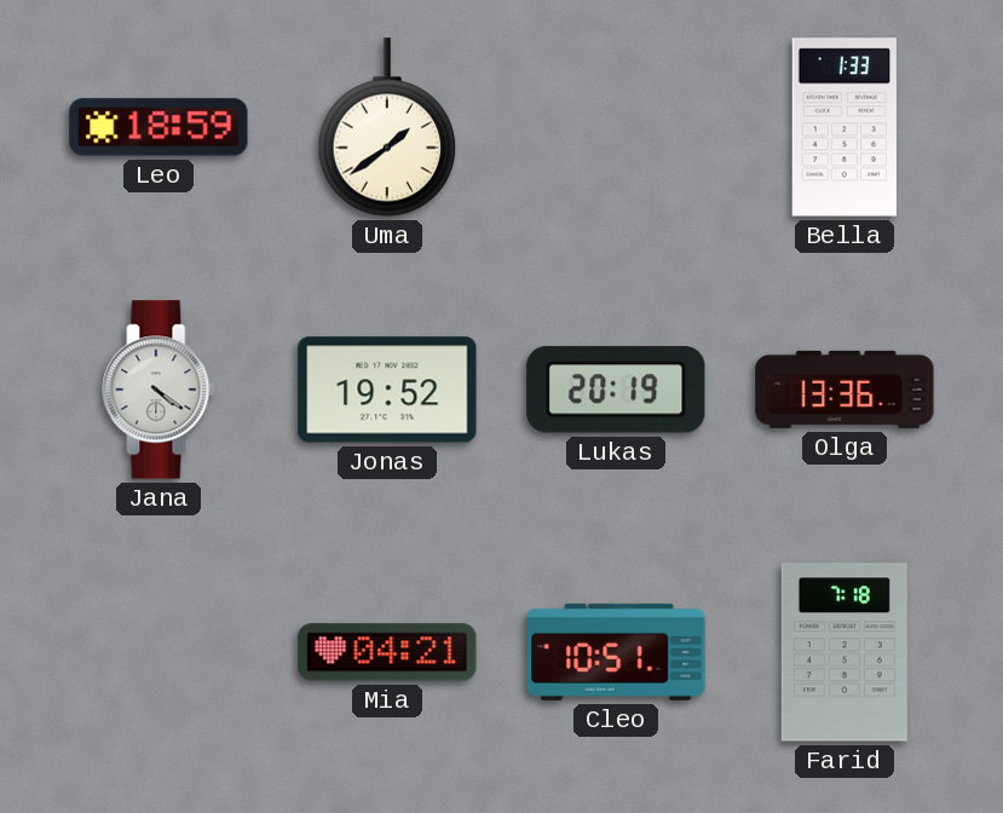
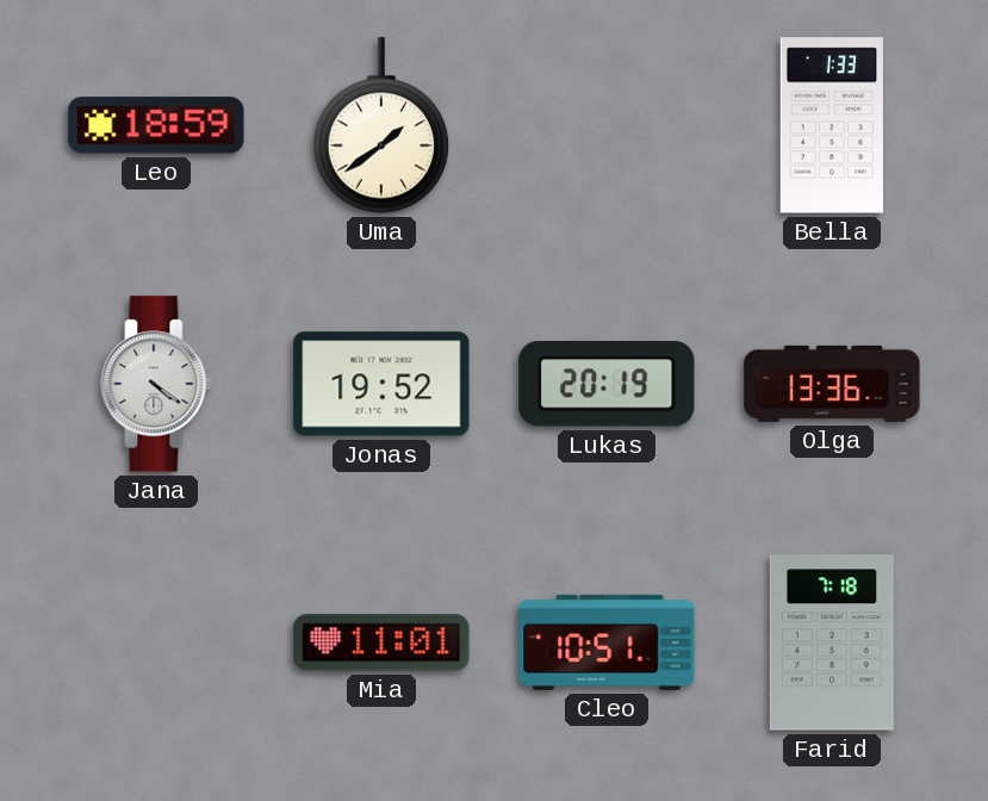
Mia: 04:21 -> 11:01 (381, 642)
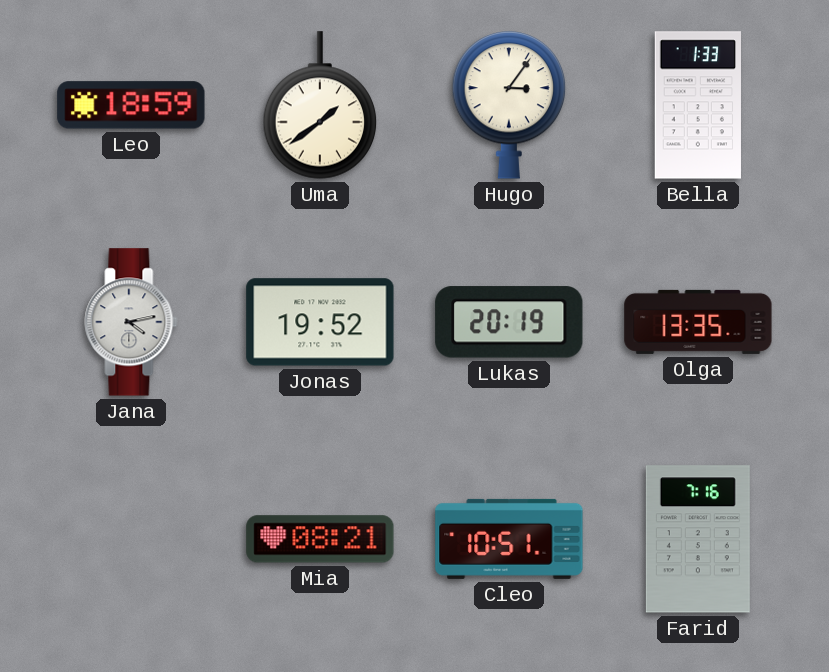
Hugo: none -> 3:06 (509, 105)
Jana: 4:21 -> 4:13 (131, 322)
Olga: 13:36 -> 13:35 (698, 322)
Mia: 11:01 -> 08:21 (320, 539)
Farid: 7:18 -> 7:16 (698, 539)
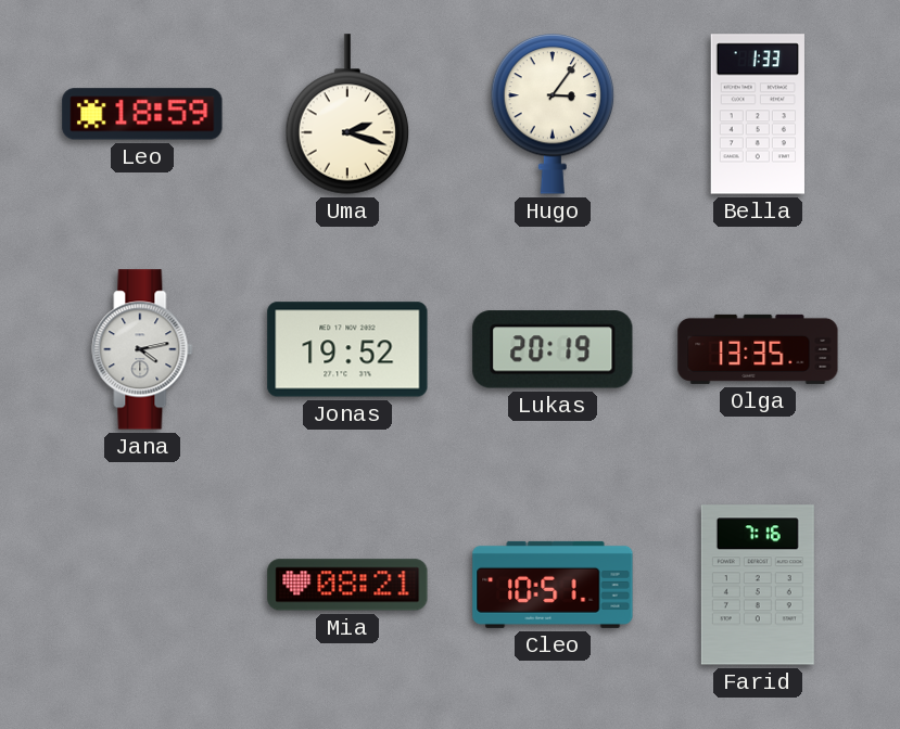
Uma: 1:39 -> 2:18 (347, 114)
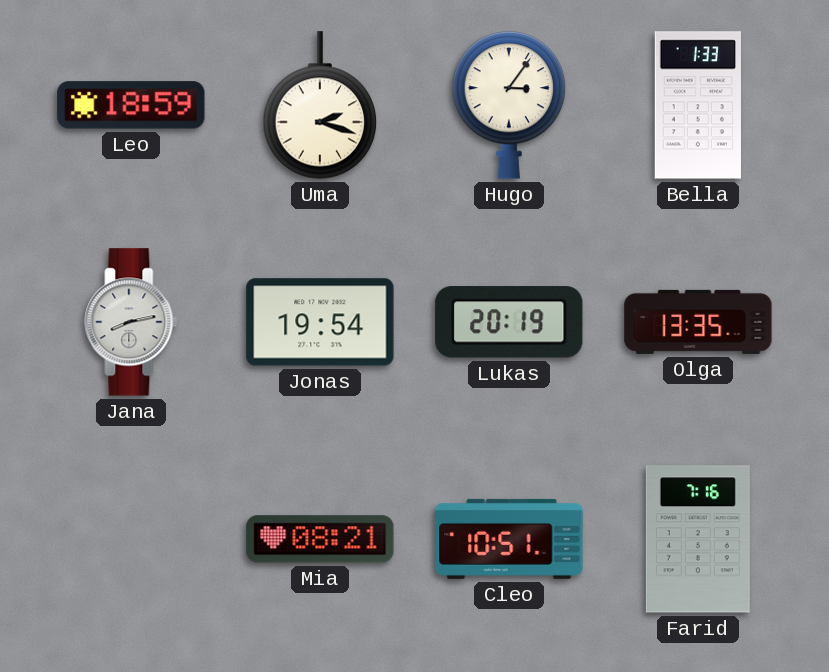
Jana: 4:13 -> 8:13 (131, 322)
Jonas: 19:52 -> 19:54 (320, 322)
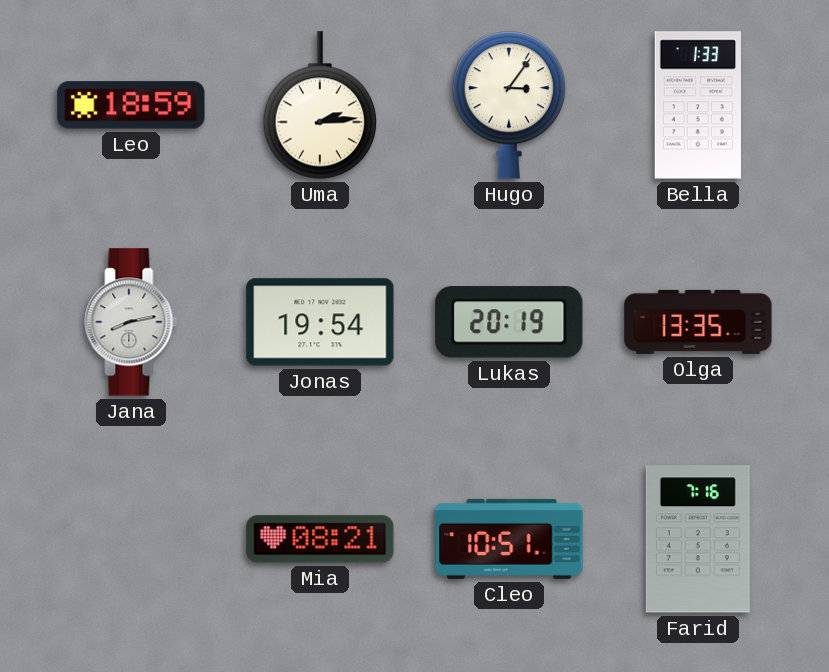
Uma: 2:18 -> 2:14 (320, 105)
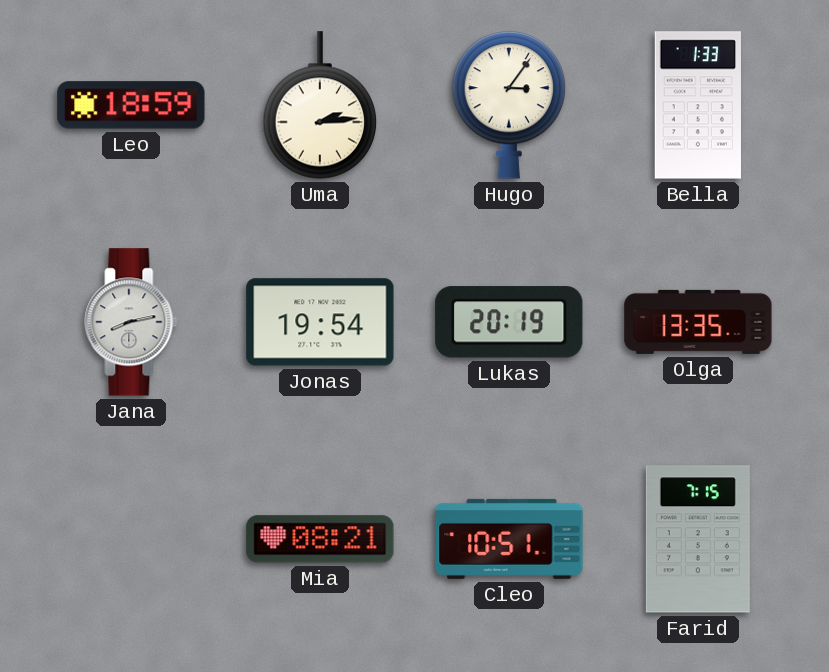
Farid: 7:16 -> 7:15 (698, 539)
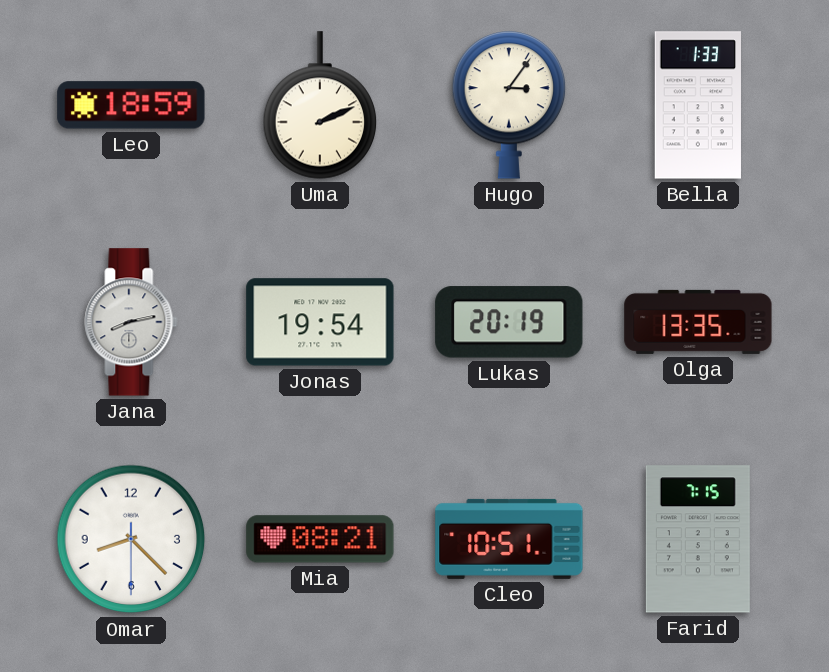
Uma: 2:14 -> 2:11 (320, 105)
Omar: none -> 8:22 (131, 539)
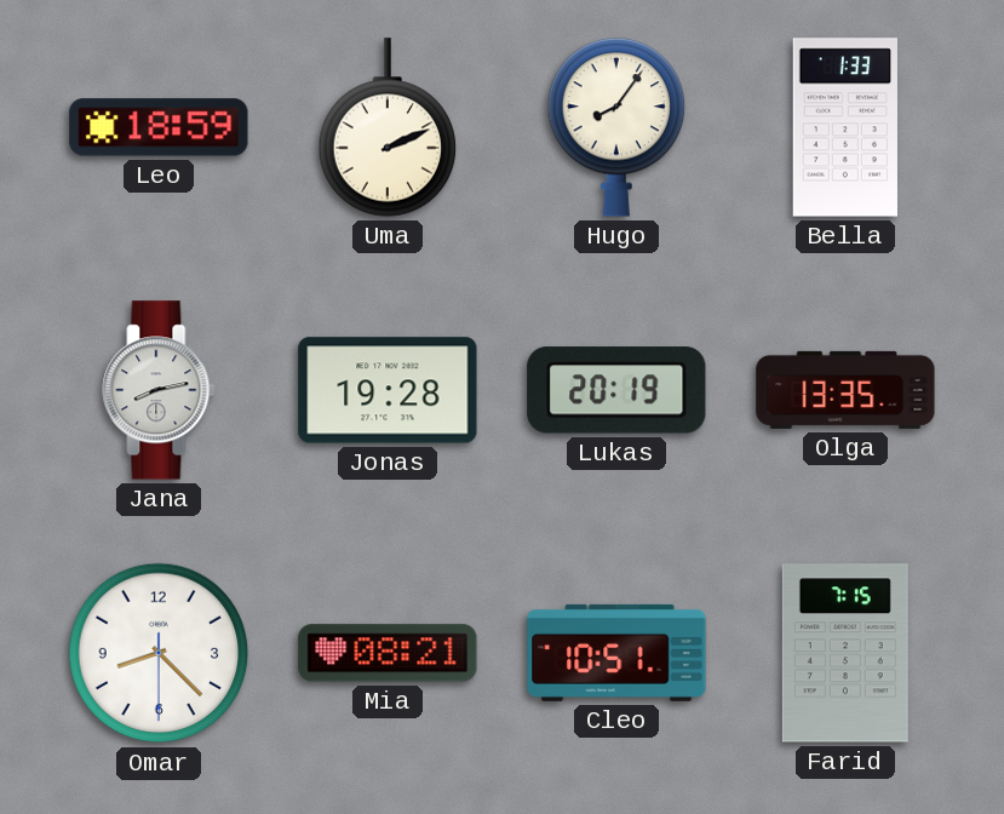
Hugo: 3:06 -> 8:06 (616, 127)
Jonas: 19:54 -> 19:28 (388, 390)
